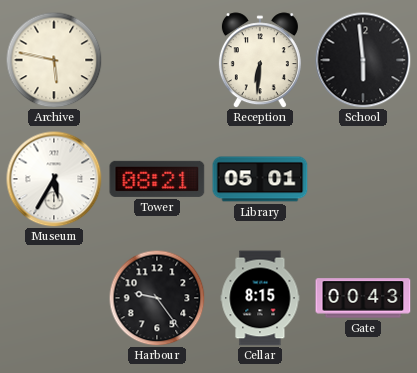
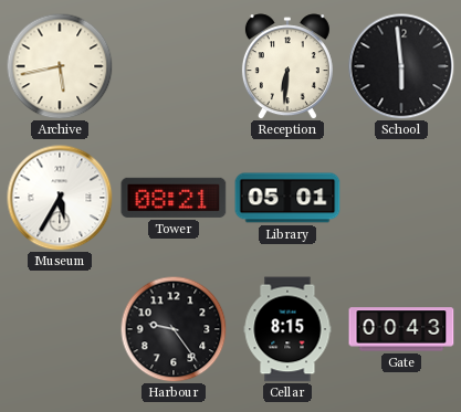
Archive: 5:47 -> 5:43 (60, 66)
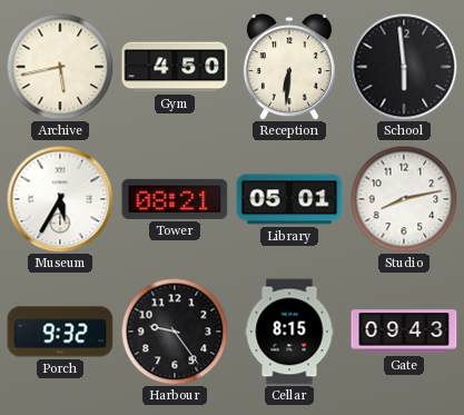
Gym: none -> 4:50 (175, 67)
Studio: none -> 8:13 (404, 199)
Porch: none -> 9:32 (60, 332)
Gate: 00:43 -> 09:43 (404, 332)
